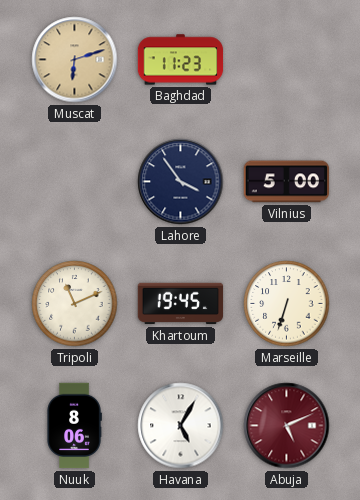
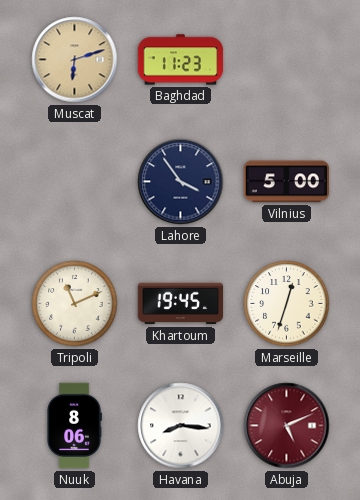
Marseille: 6:33 -> 12:33 (287, 304)
Havana: 5:05 -> 8:16 (181, 426)
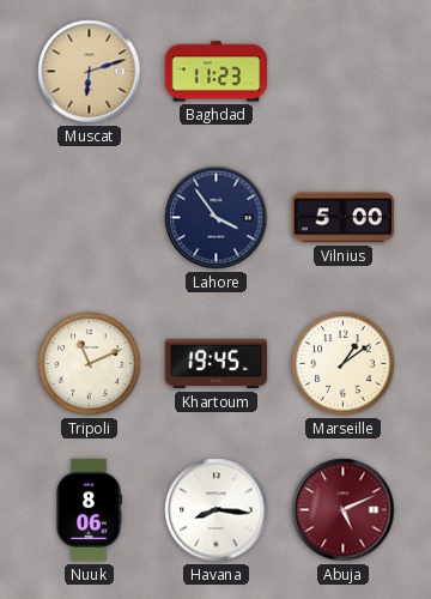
Marseille: 12:33 -> 1:09 (344, 364)
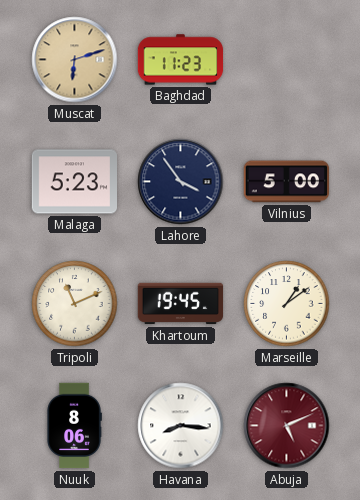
Malaga: none -> 5:23 (75, 182)
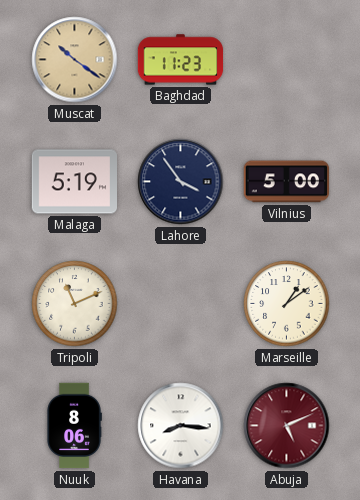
Muscat: 6:12 -> 10:21 (75, 60)
Malaga: 5:23 -> 5:19 (75, 182)
Khartoum: 19:45 -> none (181, 304)
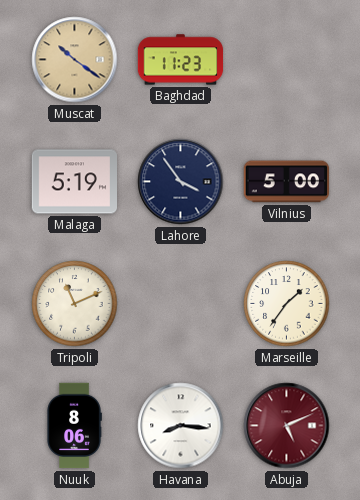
Marseille: 1:09 -> 1:36 (287, 304)
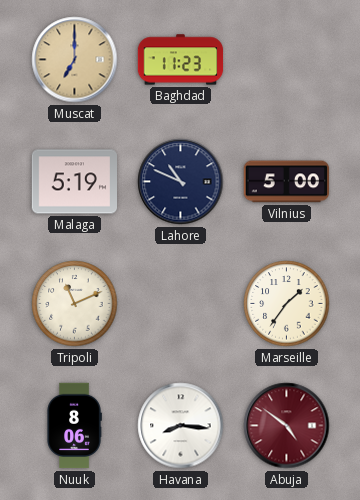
Muscat: 10:21 -> 7:00 (75, 60)
Lahore: 3:54 -> 10:49 (181, 182)
Abuja: 5:11 -> 4:51 (287, 426)
